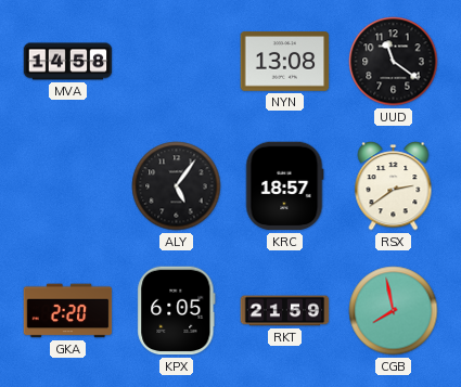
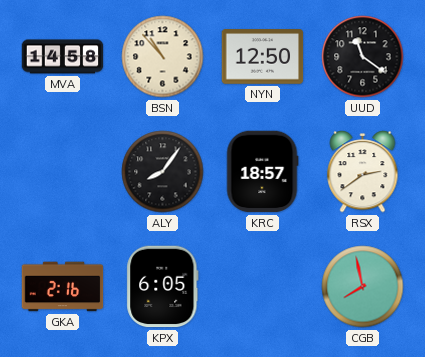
BSN: none -> 10:53 (163, 57)
NYN: 13:08 -> 12:50 (263, 57)
ALY: 5:06 -> 8:06 (163, 172)
GKA: 2:20 -> 2:16 (63, 287)
RKT: 21:59 -> none (285, 311)
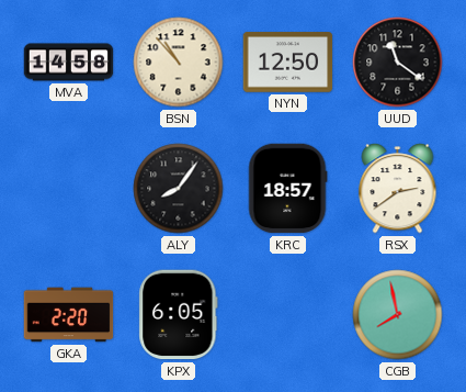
GKA: 2:16 -> 2:20 (69, 315)
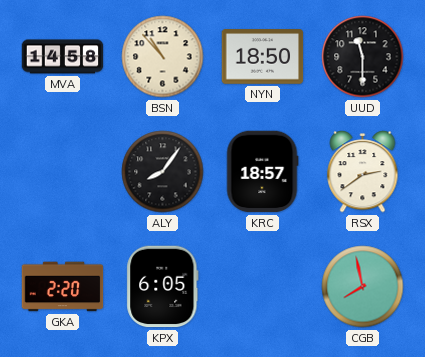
NYN: 12:50 -> 18:50 (263, 57)
UUD: 11:21 -> 11:30 (363, 57)
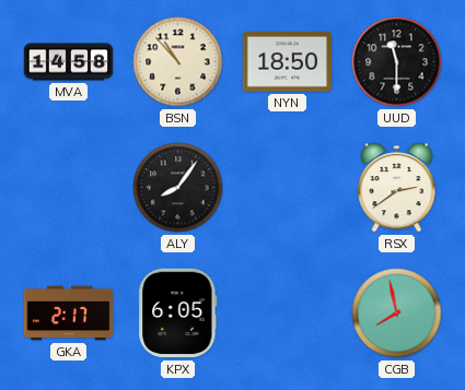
KRC: 18:57 -> none (262, 172)
GKA: 2:20 -> 2:17 (69, 314)
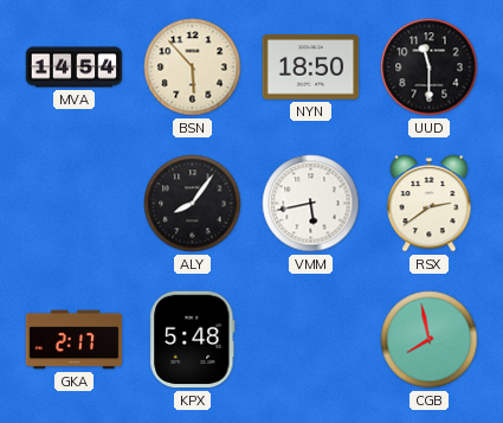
MVA: 14:58 -> 14:54 (75, 68)
BSN: 10:53 -> 5:53 (193, 68)
VMM: none -> 5:43 (311, 204)
KPX: 6:05 -> 5:48 (193, 340)
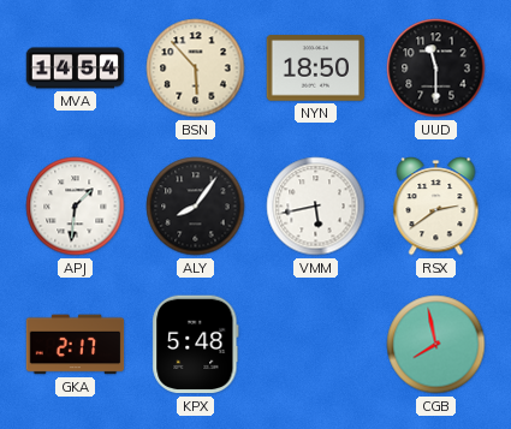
APJ: none -> 1:31 (76, 207)
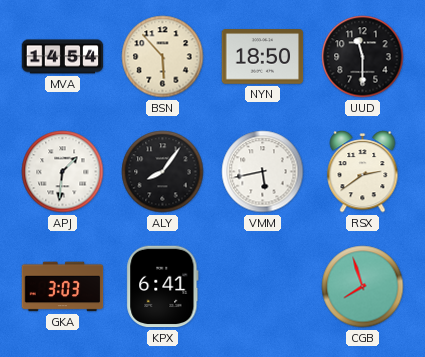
GKA: 2:17 -> 3:03 (63, 287)
KPX: 5:48 -> 6:41 (163, 287)
CGB: 7:58 -> 7:57 (363, 287)
